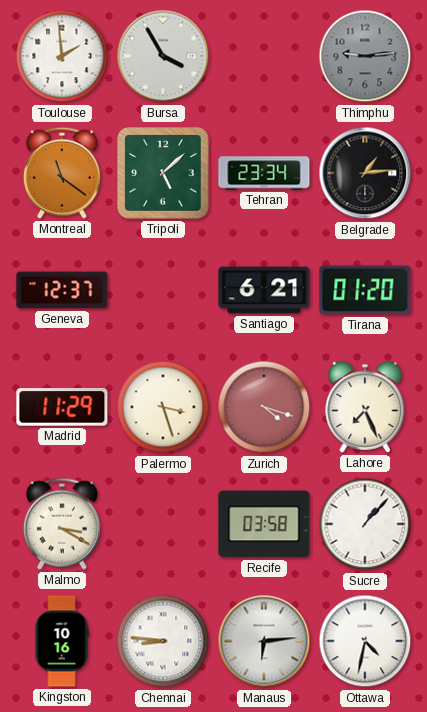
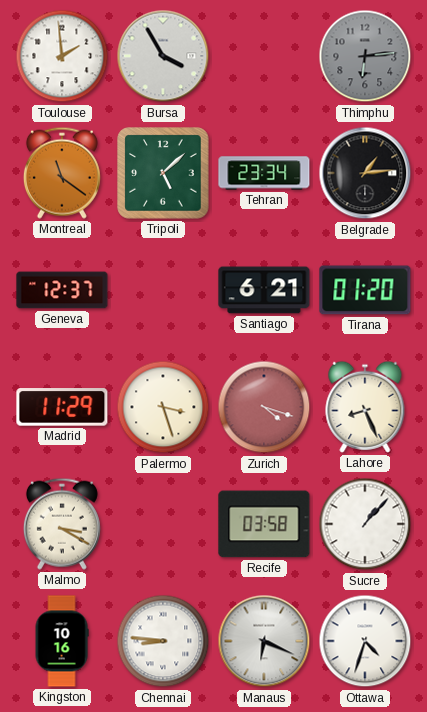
Thimphu: 9:14 -> 6:14 (365, 56)
Lahore: 7:26 -> 8:26 (365, 407)
Manaus: 6:14 -> 6:19 (264, 641)
Ottawa: 4:32 -> 4:33 (365, 641)
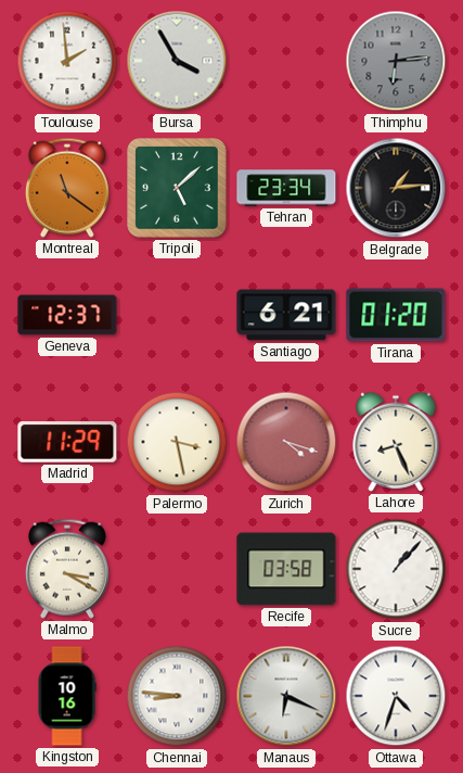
Palermo: 3:27 -> 3:28 (177, 442)
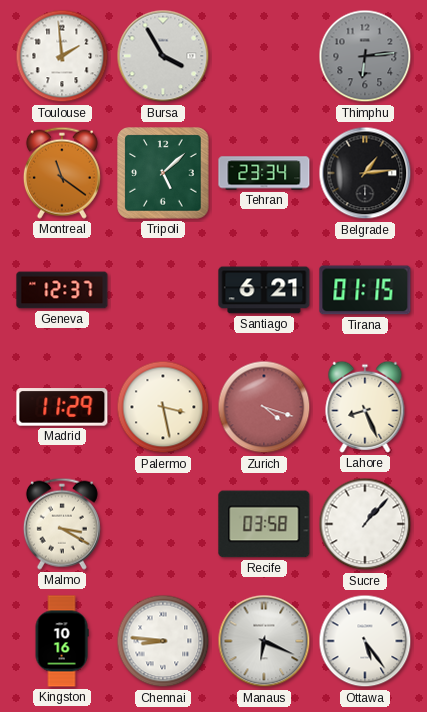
Tirana: 01:20 -> 01:15 (365, 290)
Ottawa: 4:33 -> 5:24 (365, 641)
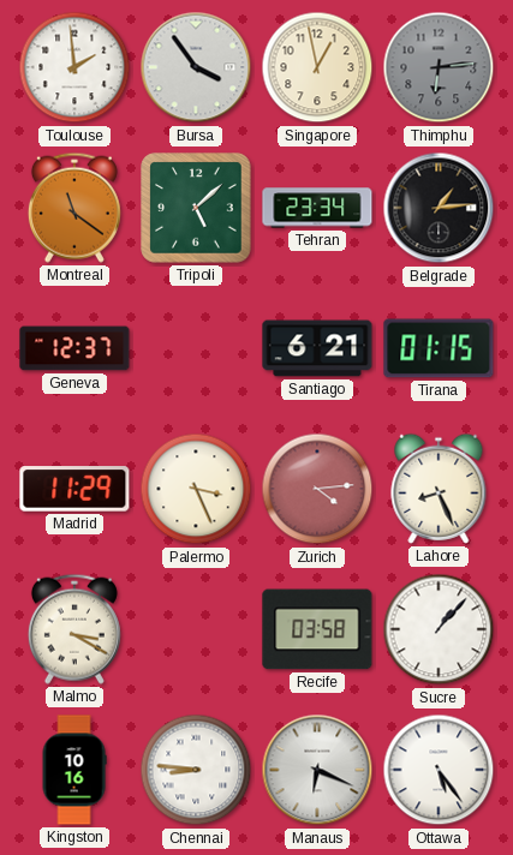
Bursa: 3:55 -> 3:54 (196, 67)
Singapore: none -> 12:58 (317, 67)
Palermo: 3:28 -> 3:26 (196, 489)
Zurich: 4:18 -> 4:14 (317, 489)
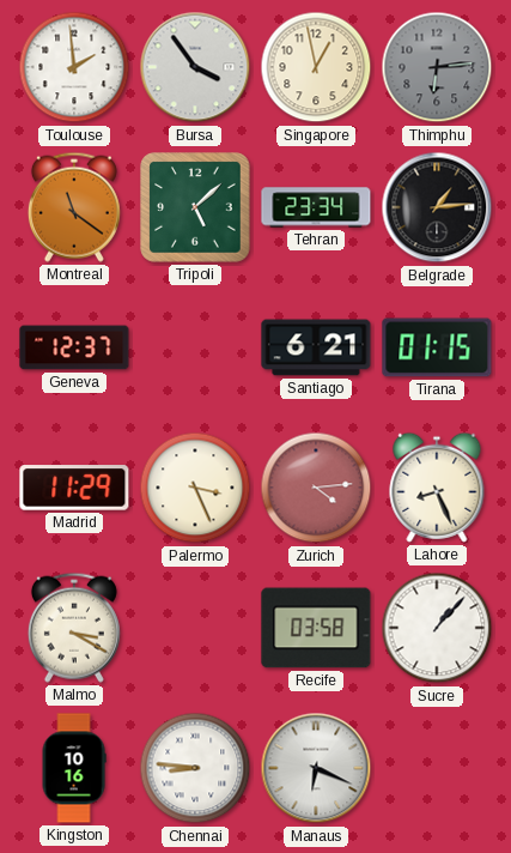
Ottawa: 5:24 -> none (439, 770)
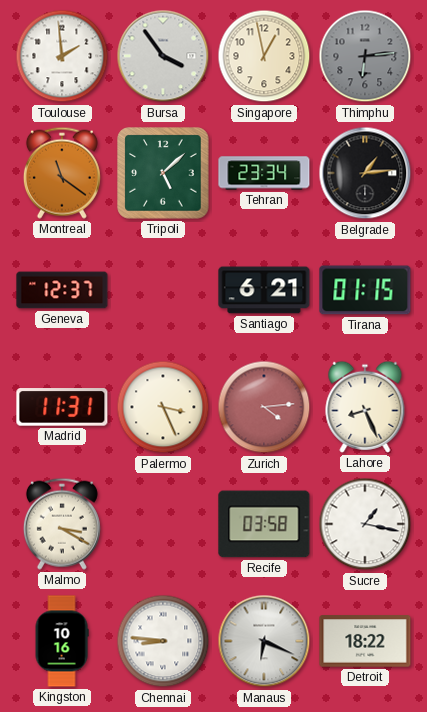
Madrid: 11:29 -> 11:31 (62, 407)
Sucre: 1:07 -> 1:17 (365, 524)
Detroit: none -> 18:22 (365, 641)
